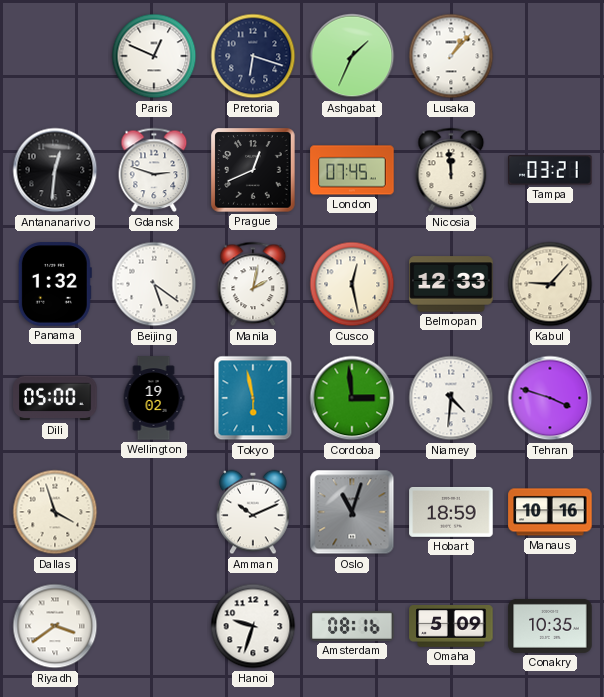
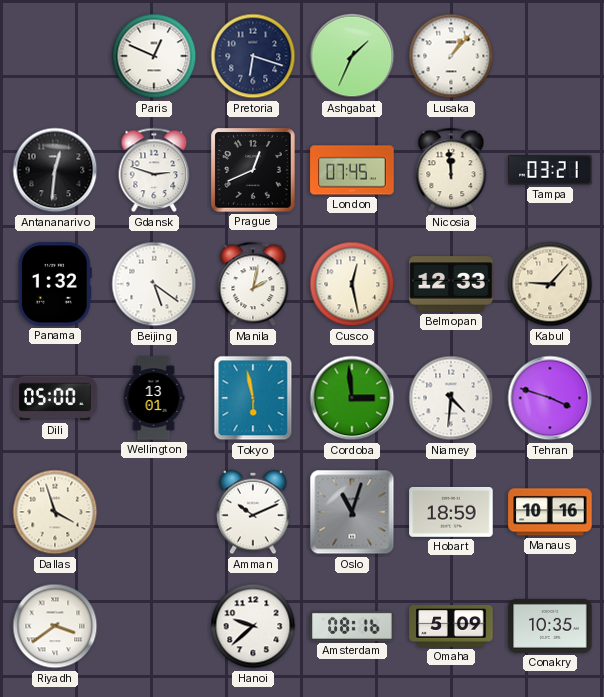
Wellington: 19:02 -> 13:01 (154, 398)
Hanoi: 9:33 -> 9:38 (253, 626)
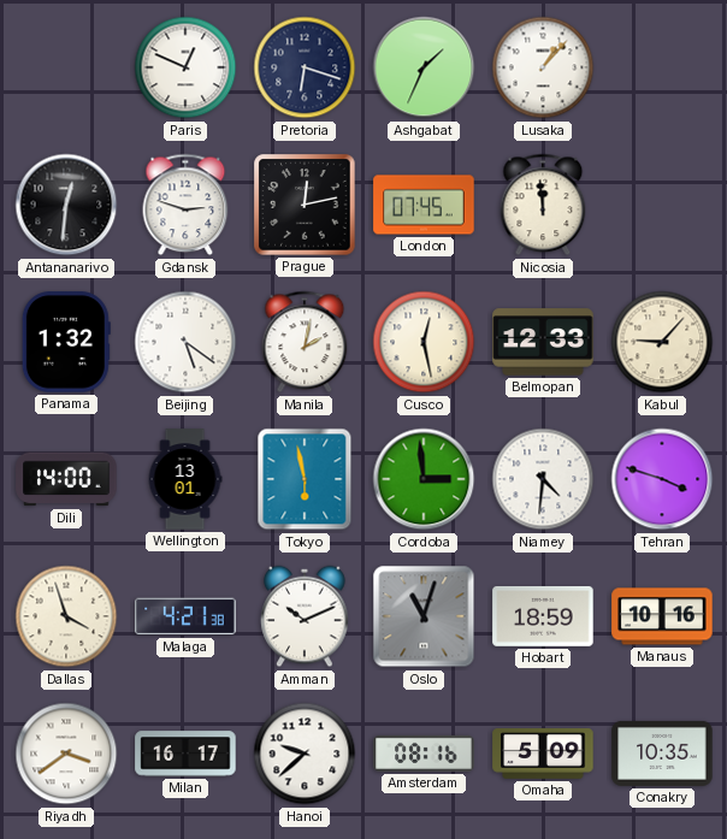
Prague: 12:41 -> 12:13 (305, 205)
Tampa: 03:21 -> none (550, 170)
Dili: 05:00 -> 14:00 (66, 479)
Malaga: none -> 4:21 (185, 616)
Milan: none -> 16:17 (185, 754)
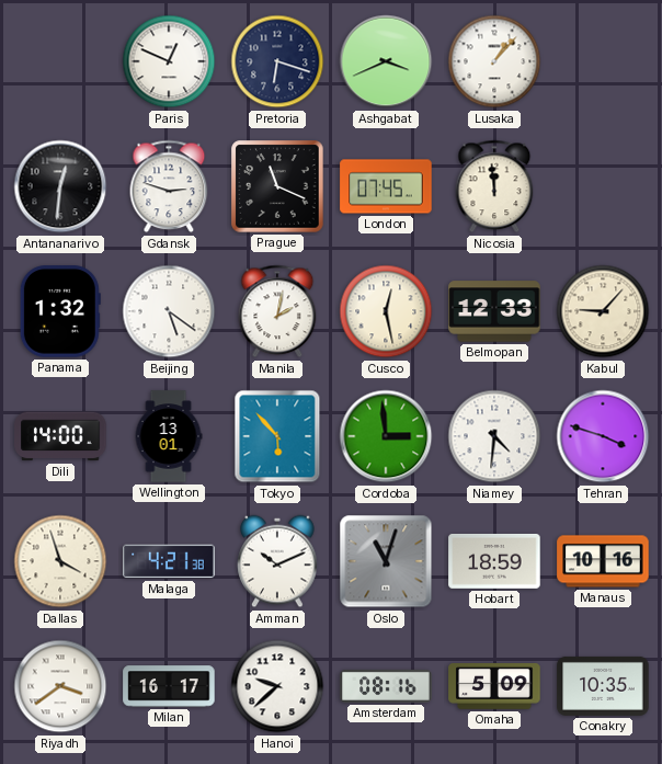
Ashgabat: 1:34 -> 3:41 (386, 61)
Prague: 12:13 -> 11:19 (277, 186)
Tokyo: 5:58 -> 5:53 (277, 436)
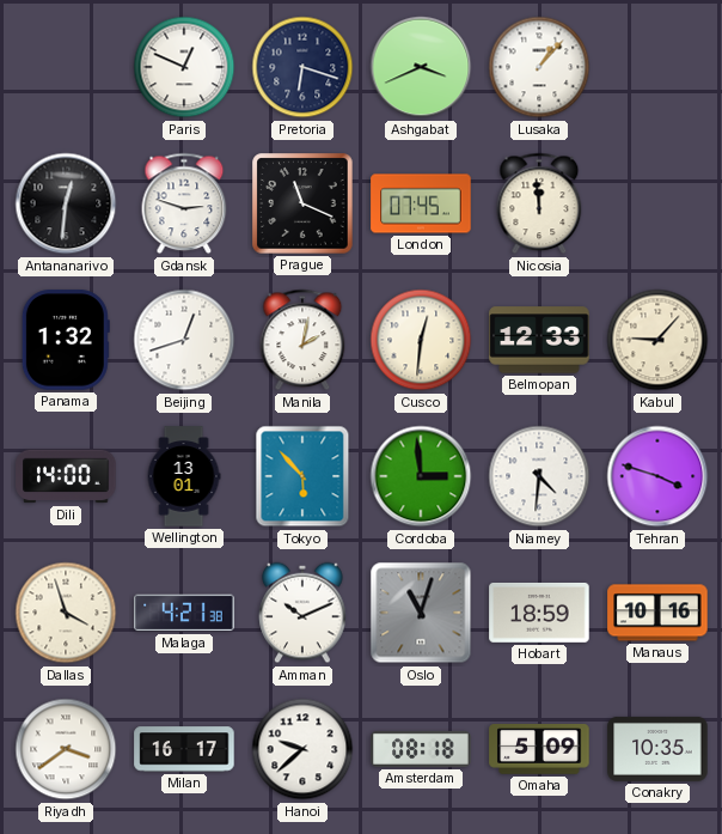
Beijing: 5:21 -> 12:42 (184, 340)
Cusco: 12:28 -> 12:31 (421, 340)
Amsterdam: 08:16 -> 08:18 (421, 749)
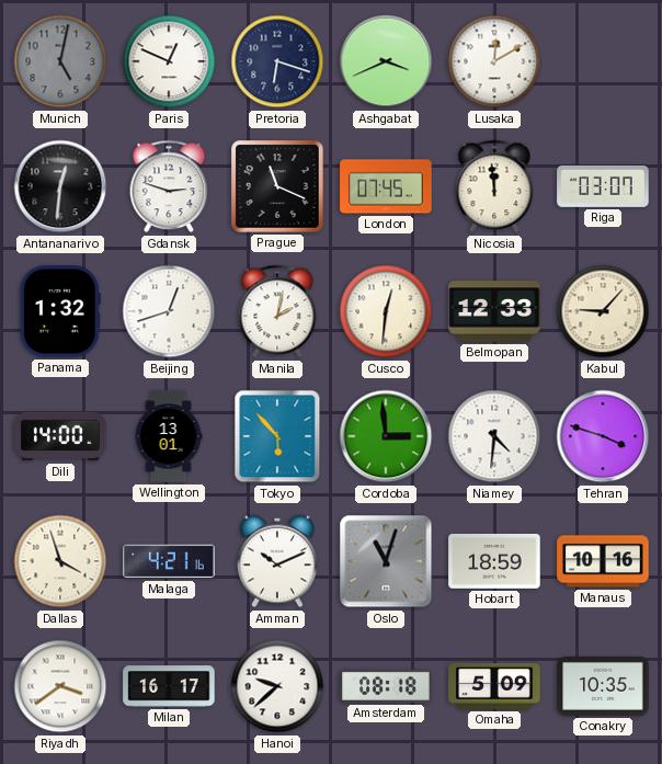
Munich: none -> 5:02 (60, 61)
Lusaka: 1:07 -> 12:10 (494, 61)
Riga: none -> 03:07 (603, 186)
Malaga: 4:21:38 -> 4:21:16 (169, 561)
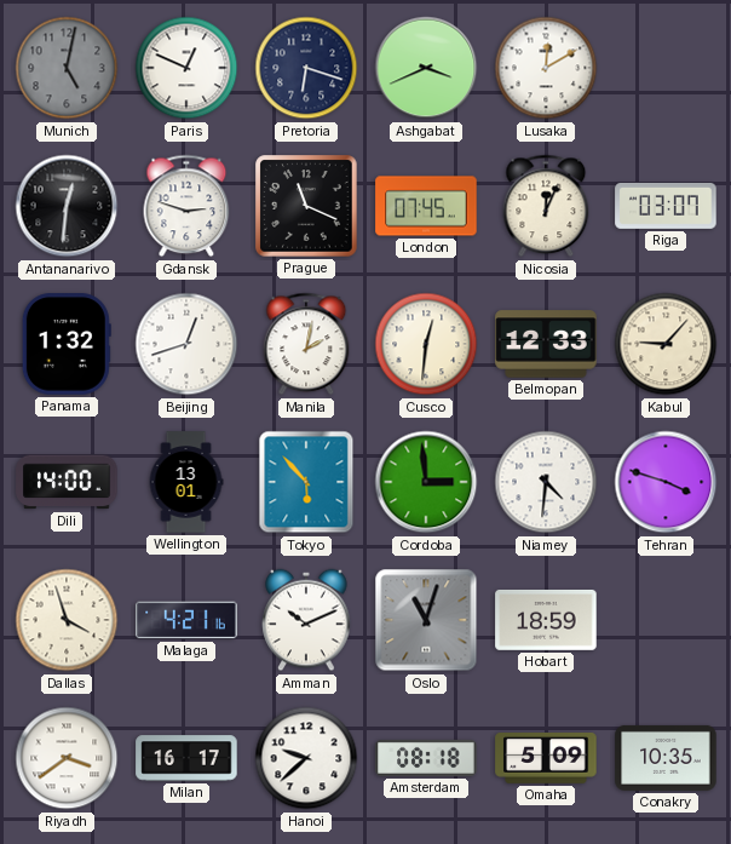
Nicosia: 11:59 -> 12:04 (546, 206)
Manaus: 10:16 -> none (603, 561)
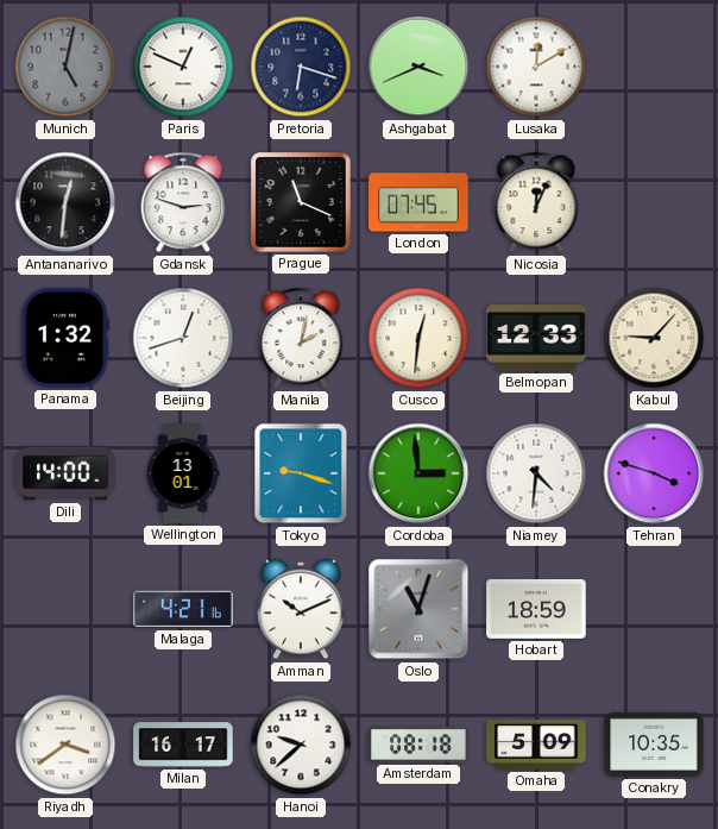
Riga: 03:07 -> none (666, 206)
Tokyo: 5:53 -> 9:18 (301, 473)
Dallas: 3:57 -> none (67, 620)
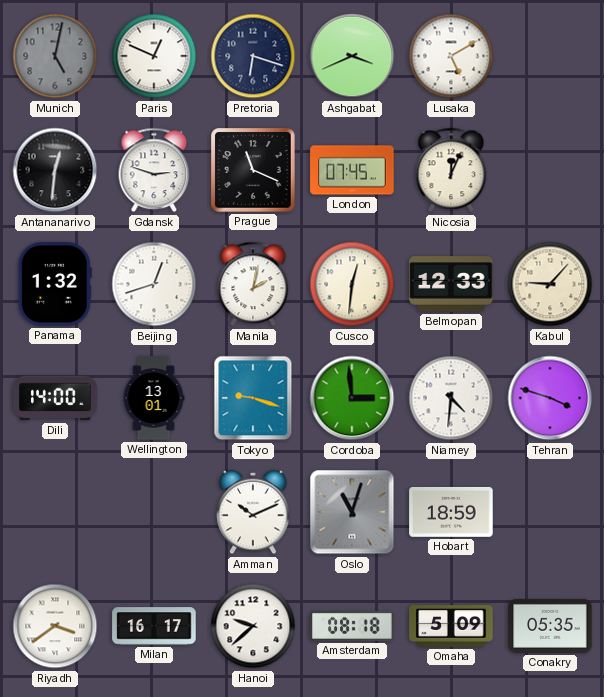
Lusaka: 12:10 -> 5:10 (451, 56)
Malaga: 4:21 -> none (183, 609)
Conakry: 10:35 -> 05:35 (550, 626)
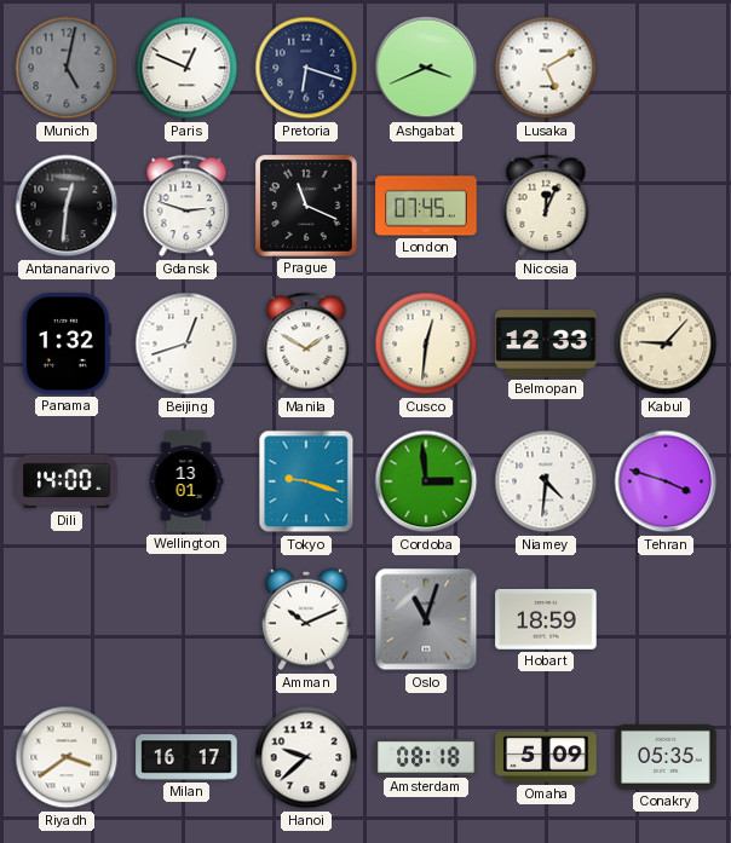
Manila: 2:02 -> 1:50 (306, 343)
